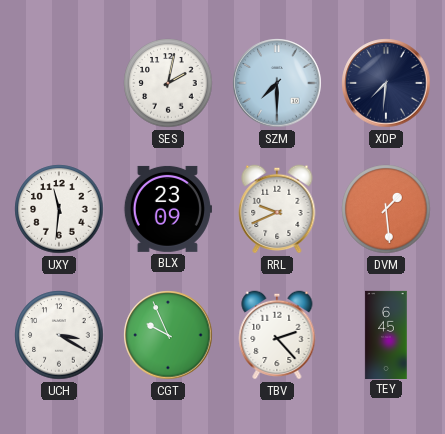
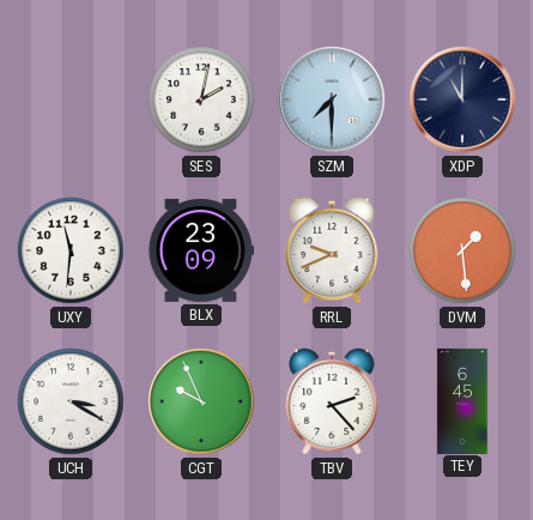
XDP: 7:31 -> 11:00 (462, 99)
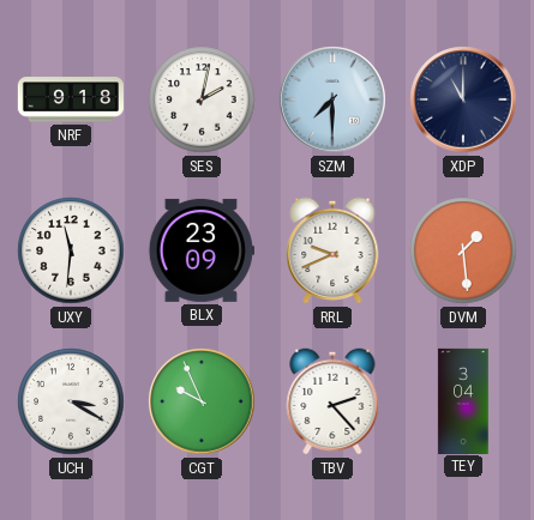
NRF: none -> 9:18 (71, 99)
TEY: 6:45 -> 3:04 (463, 400)
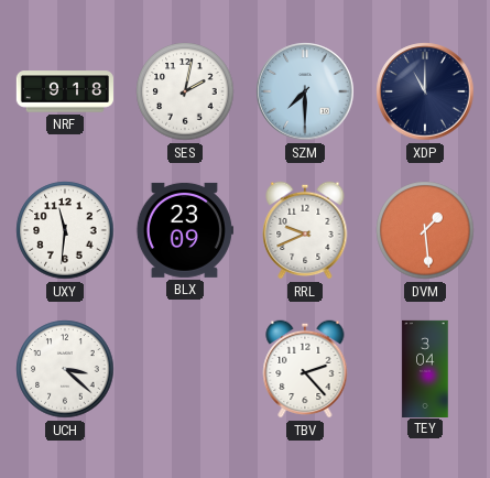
UCH: 3:20 -> 3:22 (65, 369)
CGT: 9:56 -> none (202, 401)
